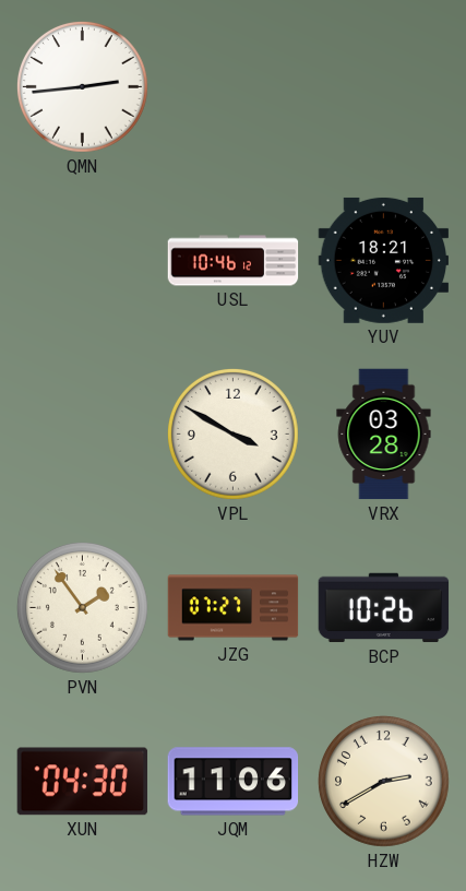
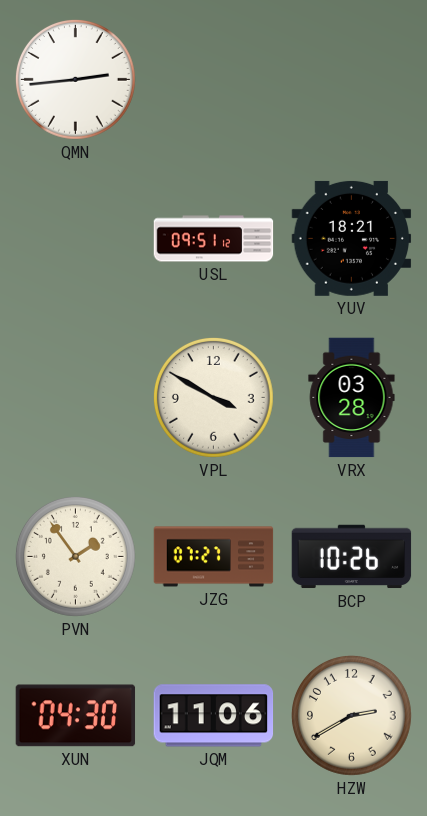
USL: 10:46 -> 09:51 (214, 239)
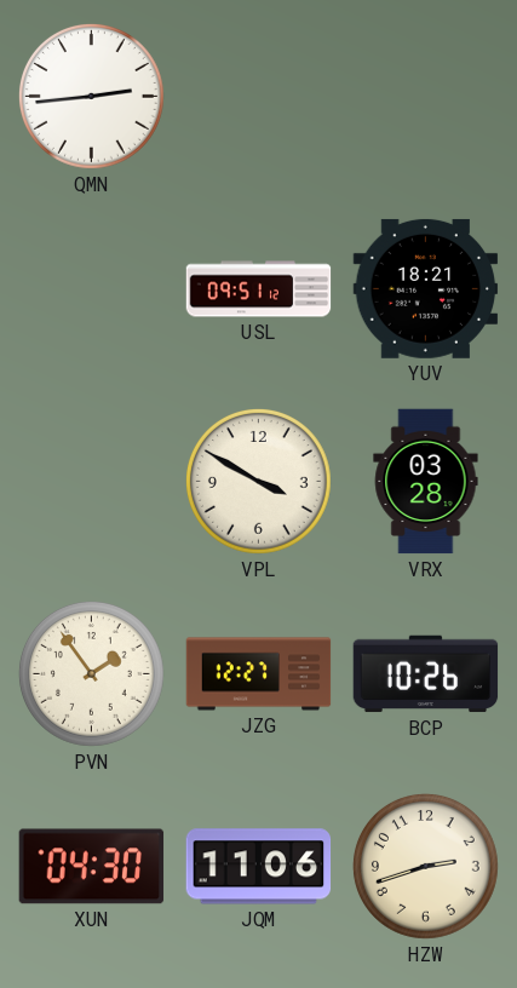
JZG: 07:27 -> 12:27 (259, 674)
HZW: 2:40 -> 2:42 (426, 867)
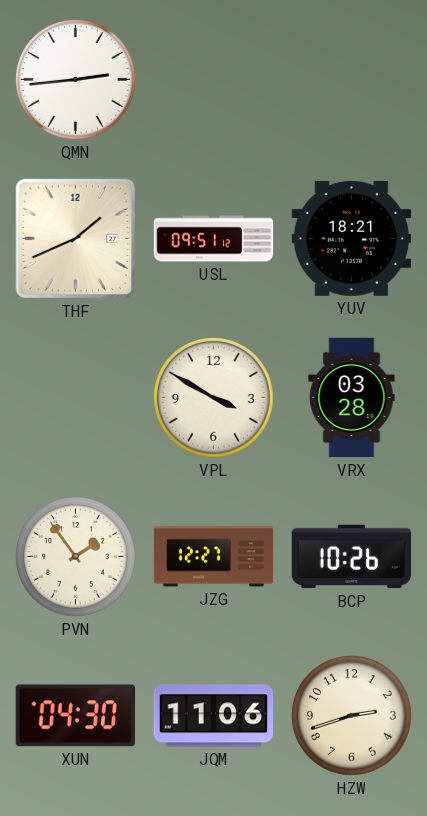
THF: none -> 1:41 (75, 238)
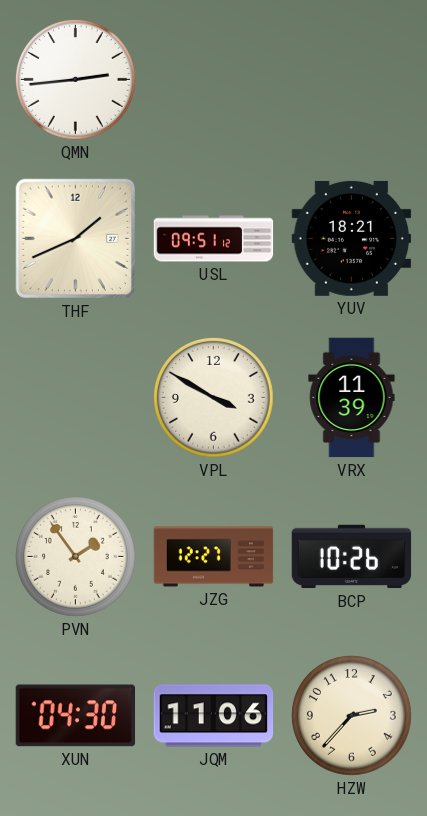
VRX: 03:28 -> 11:39 (352, 398)
HZW: 2:42 -> 2:37 (352, 716)
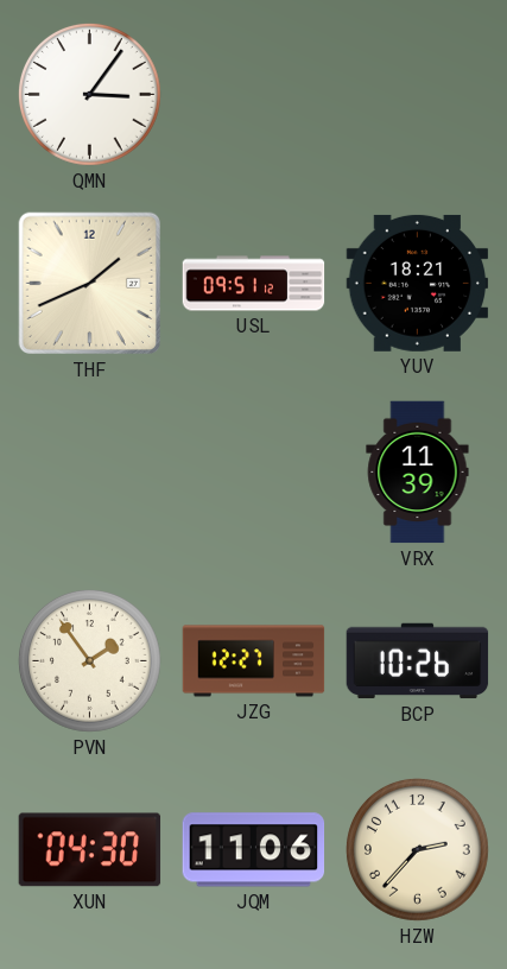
QMN: 2:44 -> 3:06 (90, 95)
VPL: 3:50 -> none (214, 398)
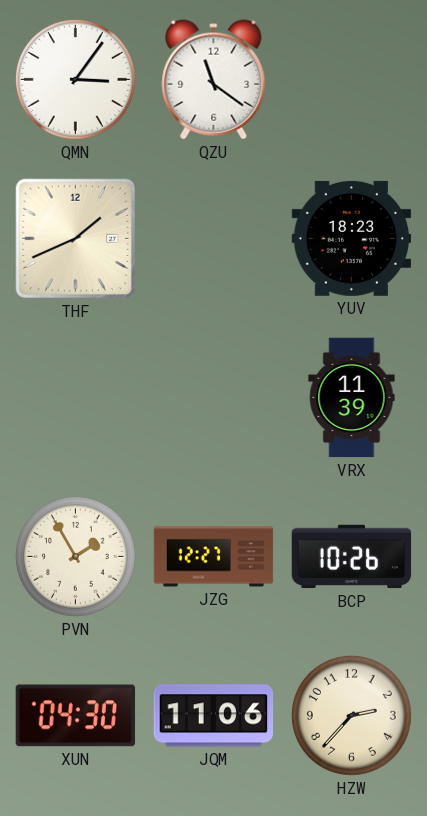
QZU: none -> 11:21 (214, 80)
USL: 09:51 -> none (254, 284)
YUV: 18:21 -> 18:23 (352, 238)
PVN: 1:54 -> 1:55 (76, 557)
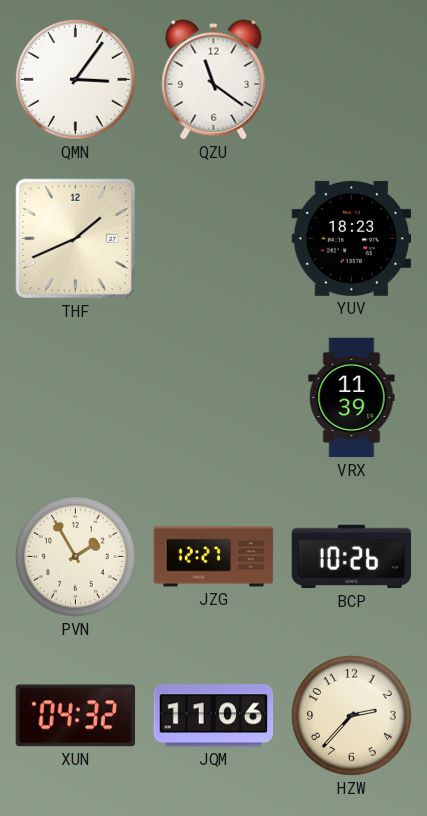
XUN: 04:30 -> 04:32 (76, 716)
